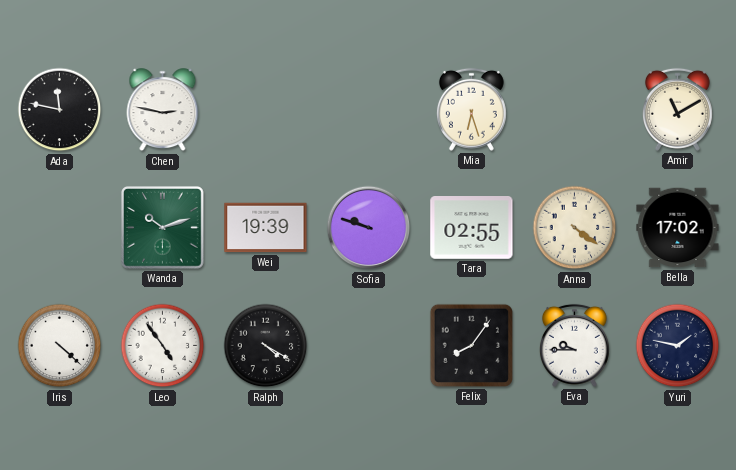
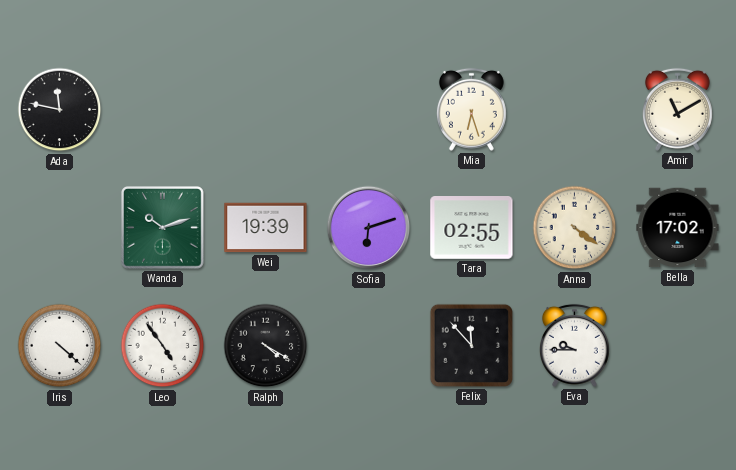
Chen: 2:47 -> none (163, 110)
Sofia: 9:48 -> 6:12 (369, 228)
Felix: 8:06 -> 11:53 (471, 345)
Yuri: 1:47 -> none (678, 346)
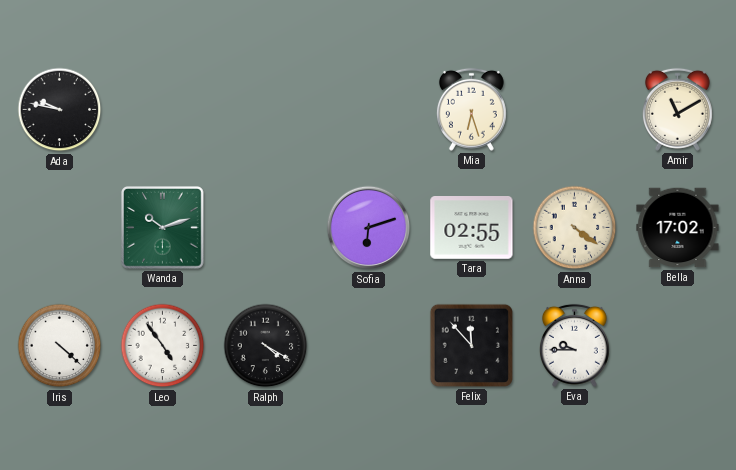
Ada: 11:47 -> 9:47 (60, 110)
Wei: 19:39 -> none (266, 228)
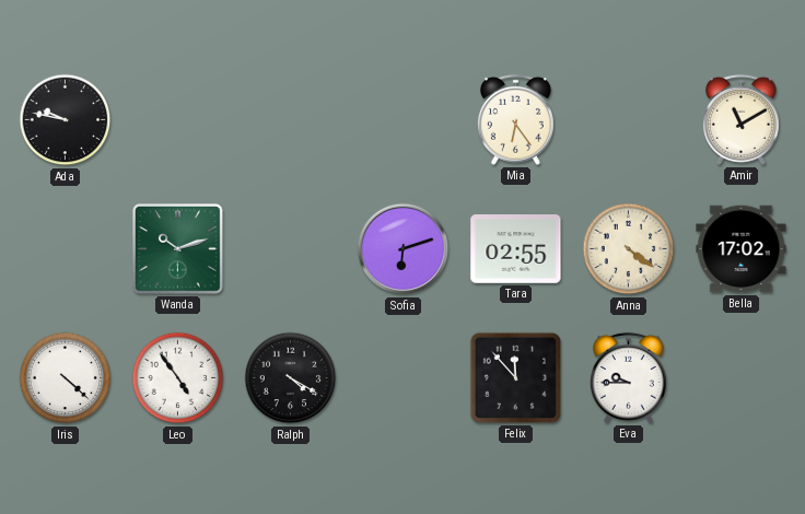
Mia: 6:27 -> 6:24 (515, 119)
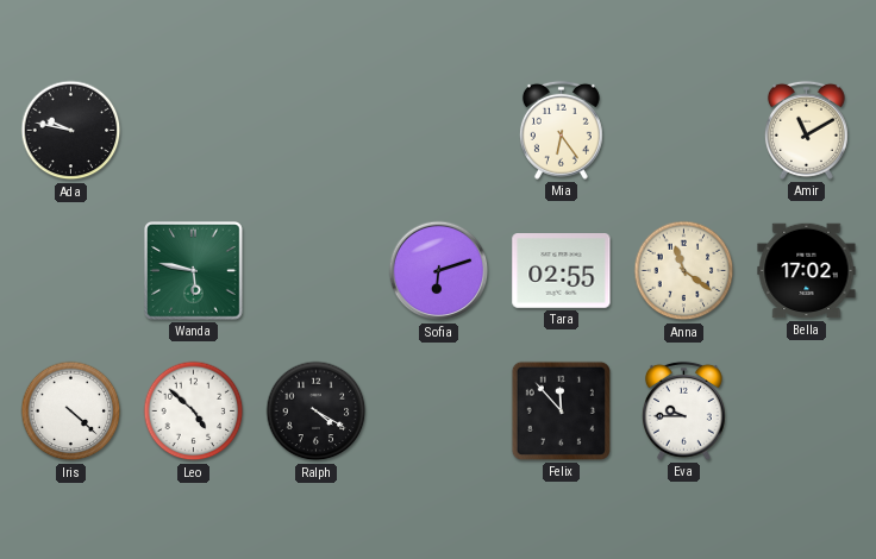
Wanda: 10:12 -> 5:47 (194, 271)
Anna: 4:21 -> 11:21 (684, 271)
Leo: 4:54 -> 4:52 (194, 412)
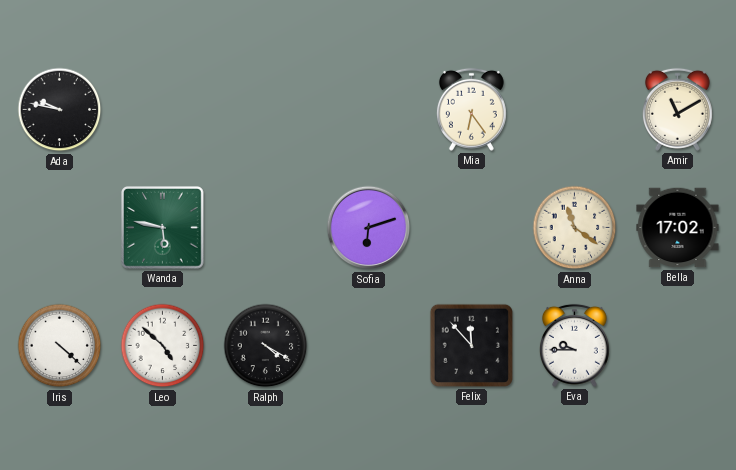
Tara: 02:55 -> none (562, 271)
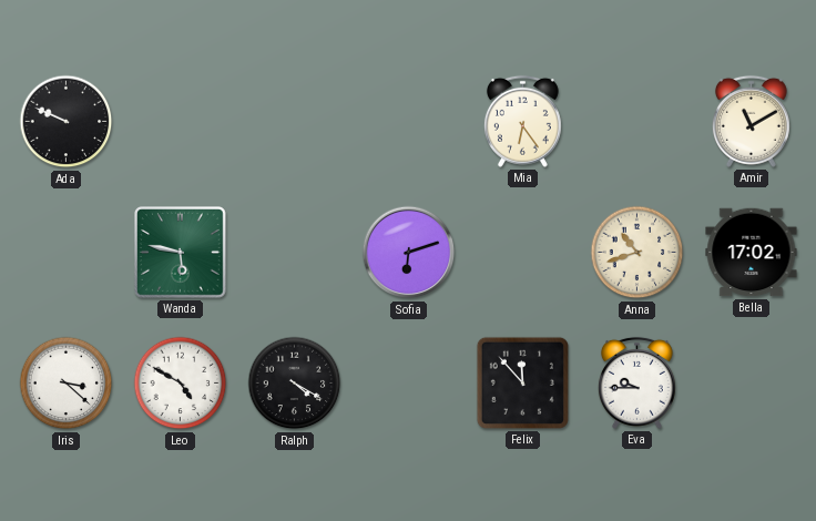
Ada: 9:47 -> 9:49 (67, 122)
Anna: 11:21 -> 10:42 (637, 253)
Iris: 4:22 -> 3:22 (67, 384)
Leo: 4:52 -> 4:50 (181, 384)
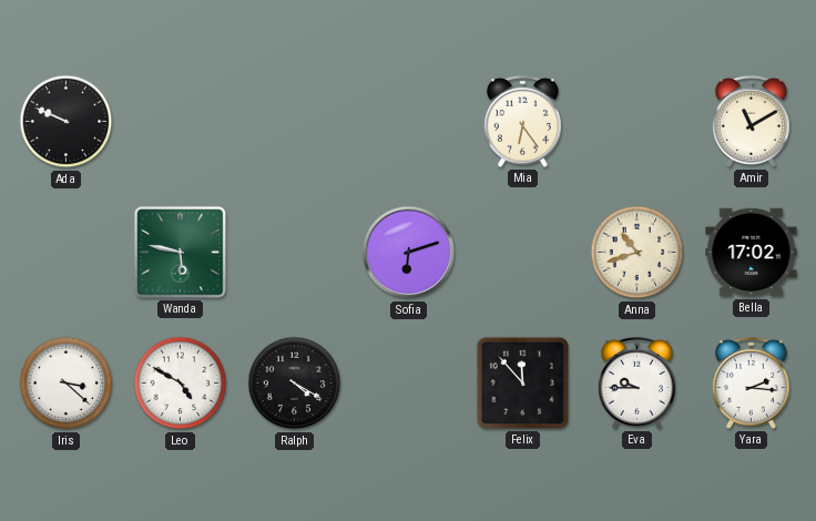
Yara: none -> 2:16 (751, 382)
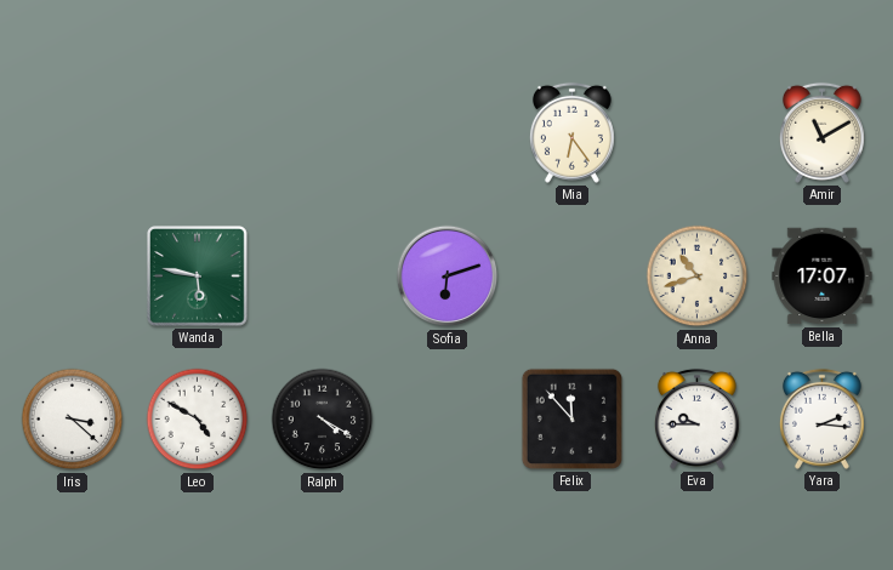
Ada: 9:49 -> none (67, 122)
Bella: 17:02 -> 17:07 (823, 277)
